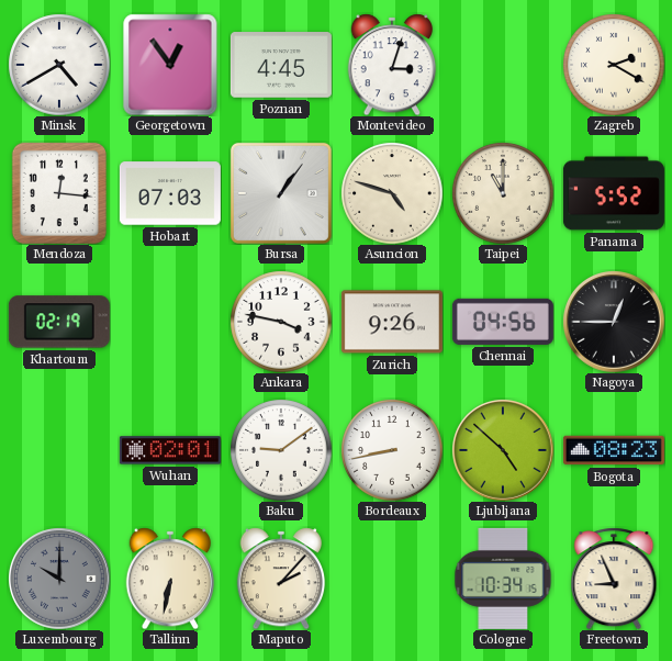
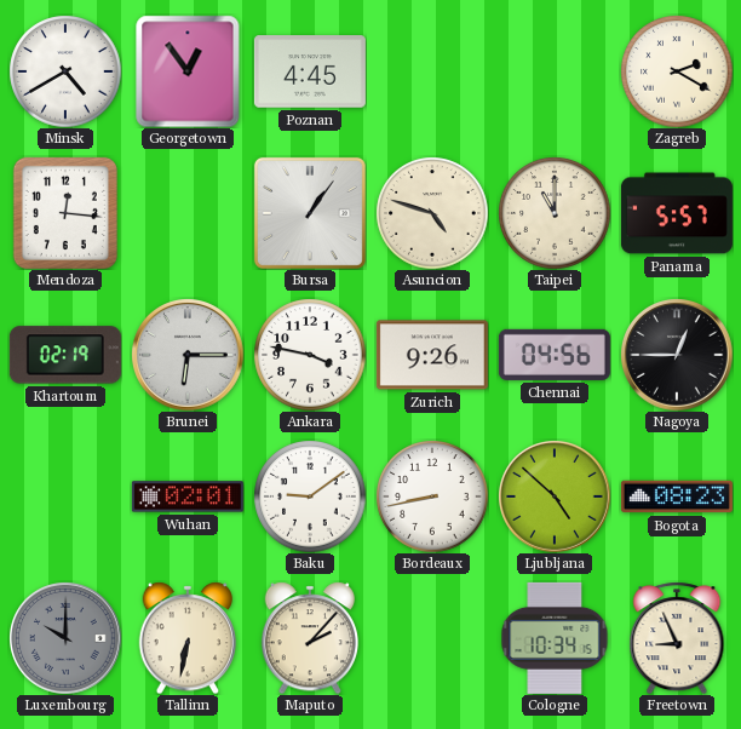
Montevideo: 3:03 -> none (392, 65)
Hobart: 07:03 -> none (170, 193)
Panama: 5:52 -> 5:57 (677, 213)
Brunei: none -> 6:15 (188, 355)
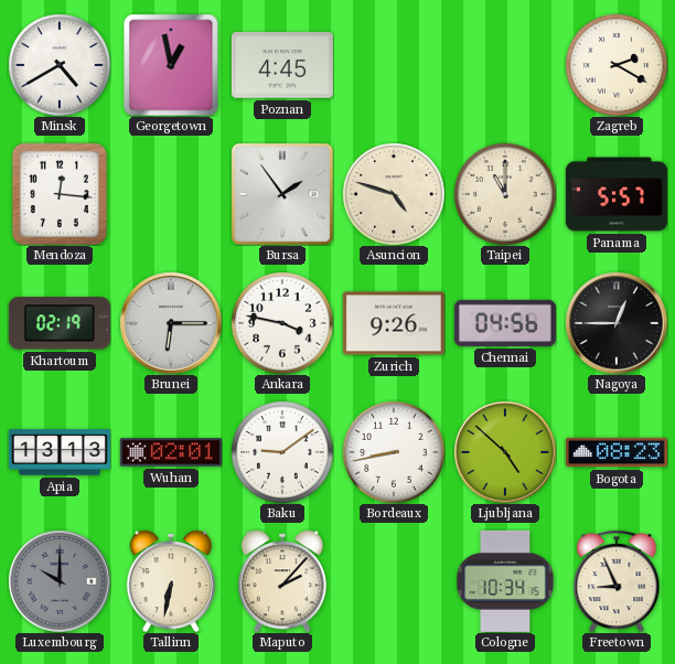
Georgetown: 12:54 -> 12:58 (171, 65)
Bursa: 1:06 -> 1:54 (282, 194)
Apia: none -> 13:13 (60, 452)
